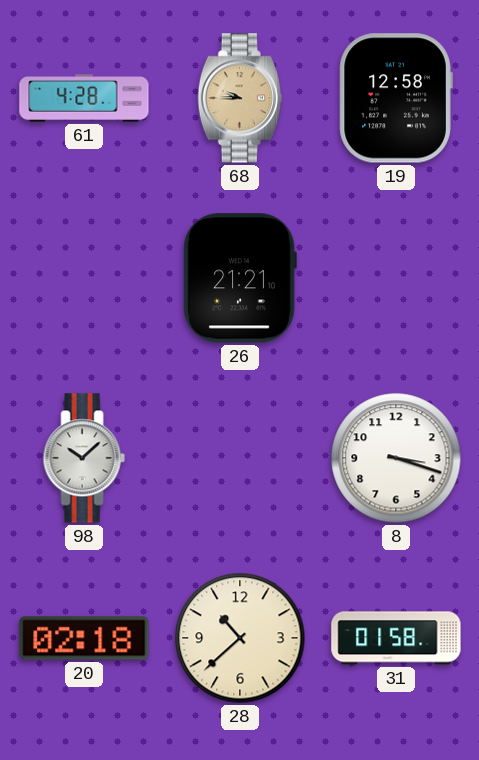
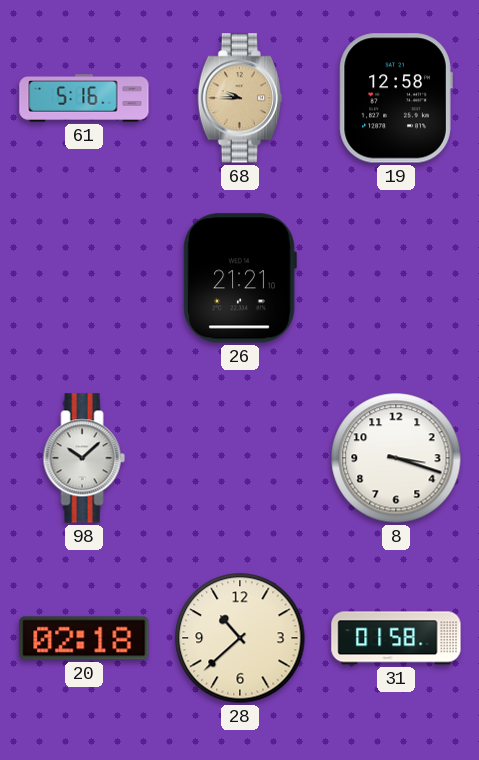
61: 4:28 -> 5:16 (84, 98)
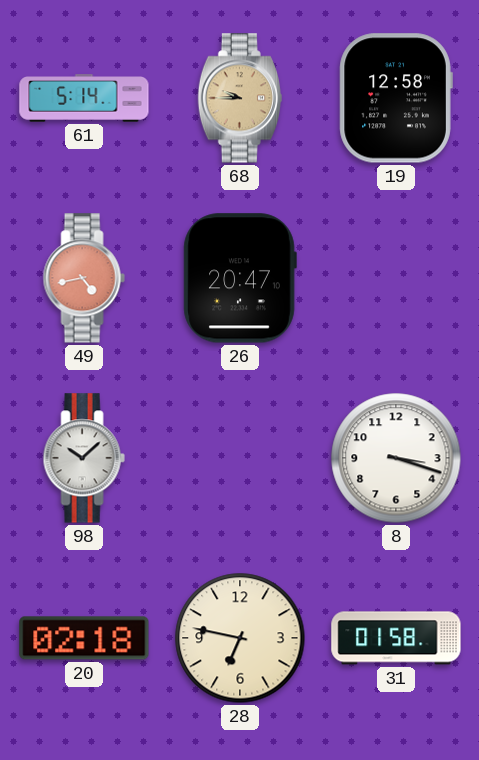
61: 5:16 -> 5:14 (84, 98)
49: none -> 4:43 (84, 278)
26: 21:21 -> 20:47 (240, 278)
28: 10:38 -> 6:47 (240, 638)
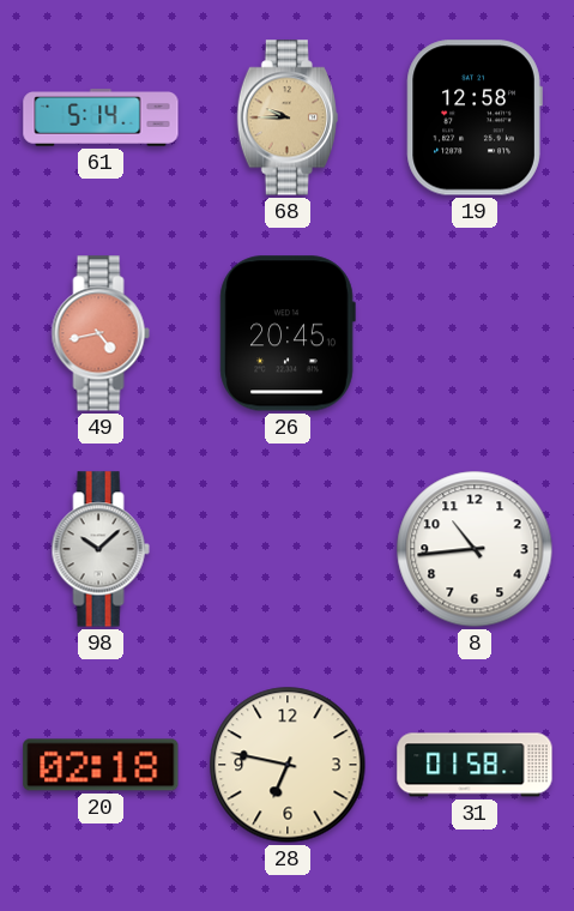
26: 20:47 -> 20:45 (288, 333)
8: 3:18 -> 10:44 (475, 549)
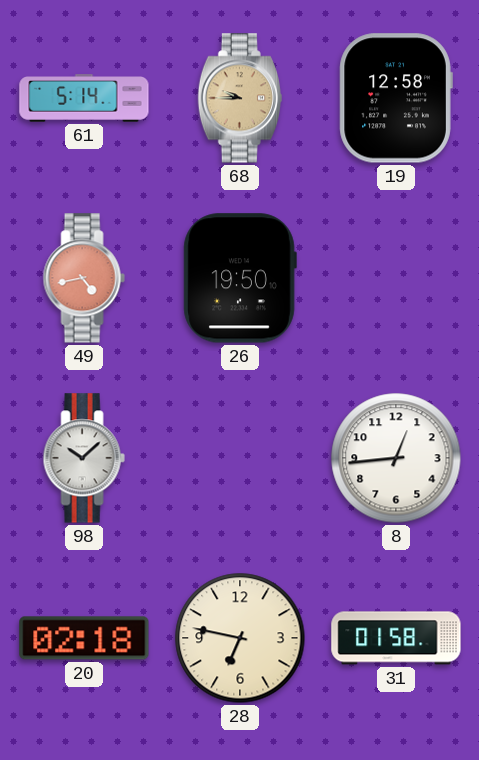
26: 20:45 -> 19:50 (240, 278)
8: 10:44 -> 12:44 (396, 458)
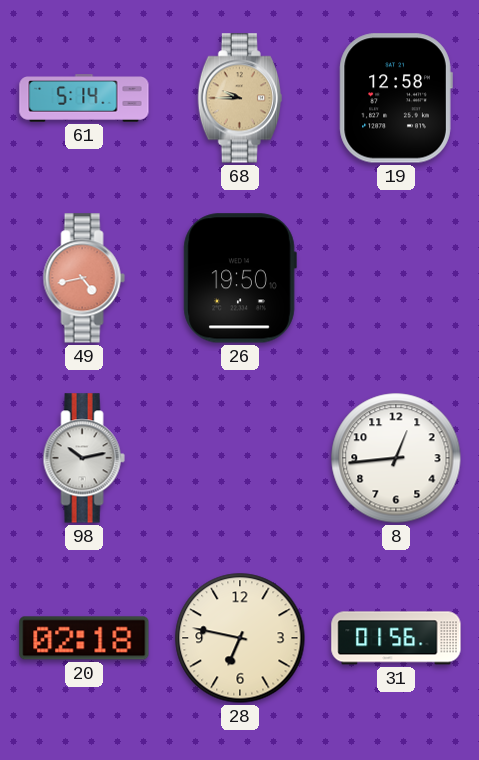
98: 10:08 -> 10:13 (84, 458)
31: 01:58 -> 01:56 (396, 638)
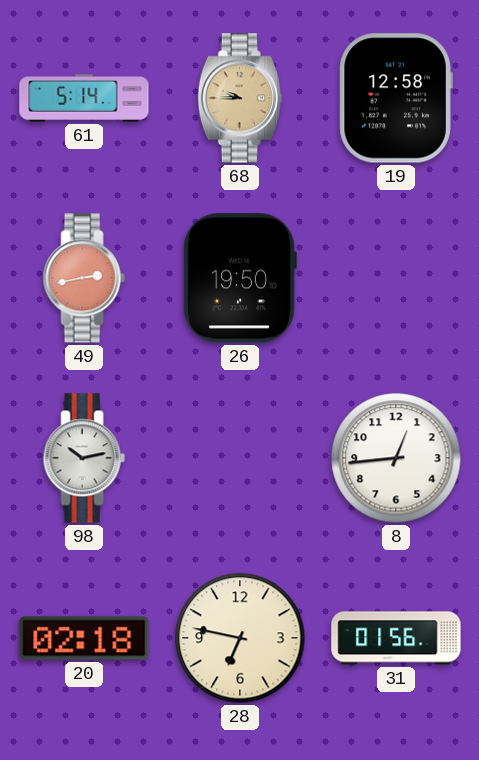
49: 4:43 -> 2:43 (84, 278)
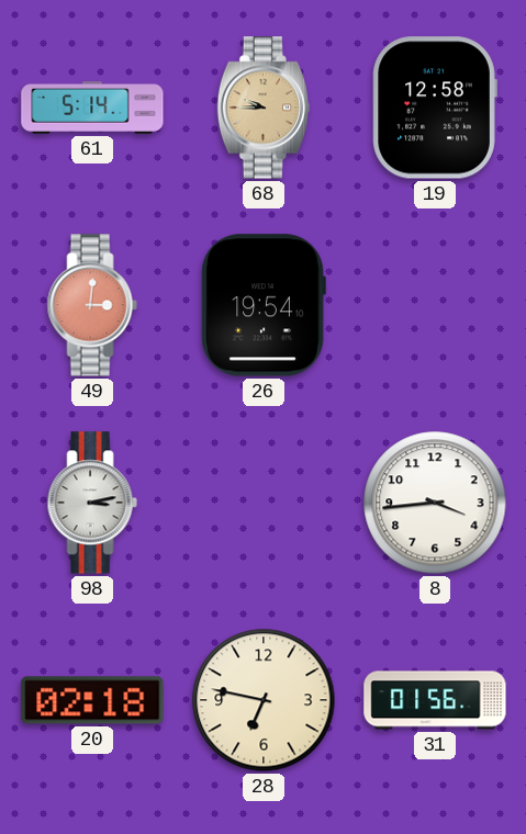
49: 2:43 -> 3:01 (92, 305)
26: 19:50 -> 19:54 (264, 305)
98: 10:13 -> 3:13 (92, 503)
8: 12:44 -> 3:44 (435, 503)
